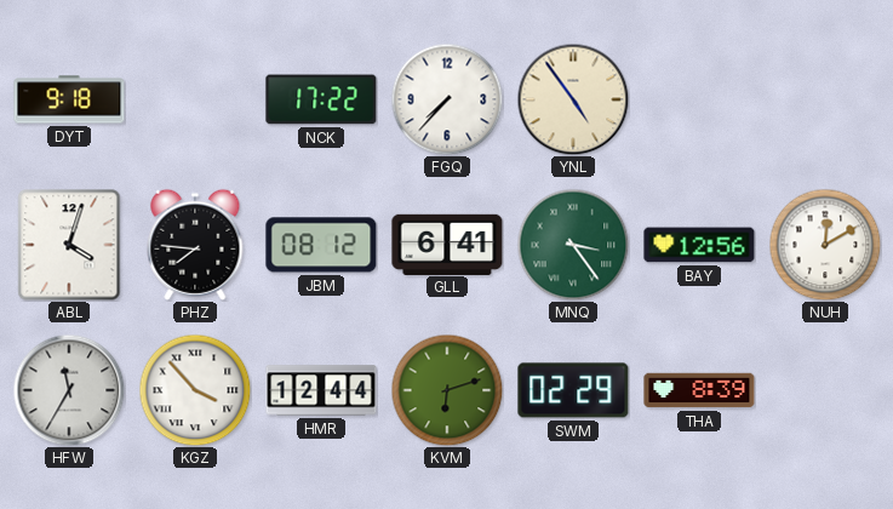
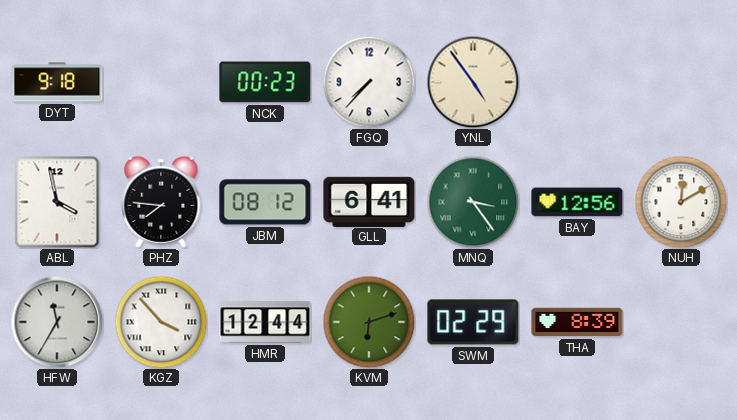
NCK: 17:22 -> 00:23 (265, 82)
ABL: 4:03 -> 3:58 (57, 202)
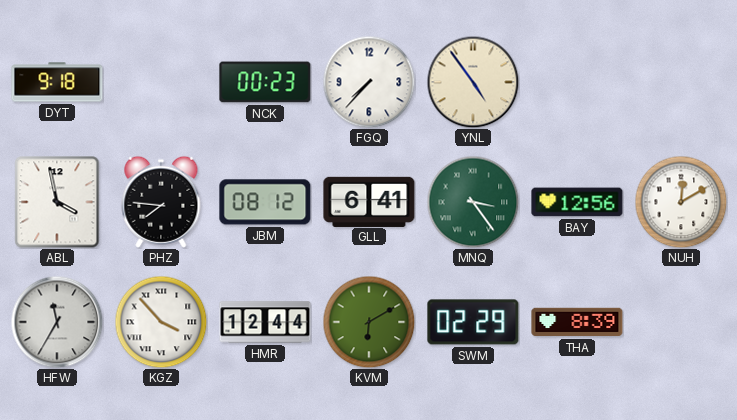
KVM: 6:12 -> 6:10 (369, 322)
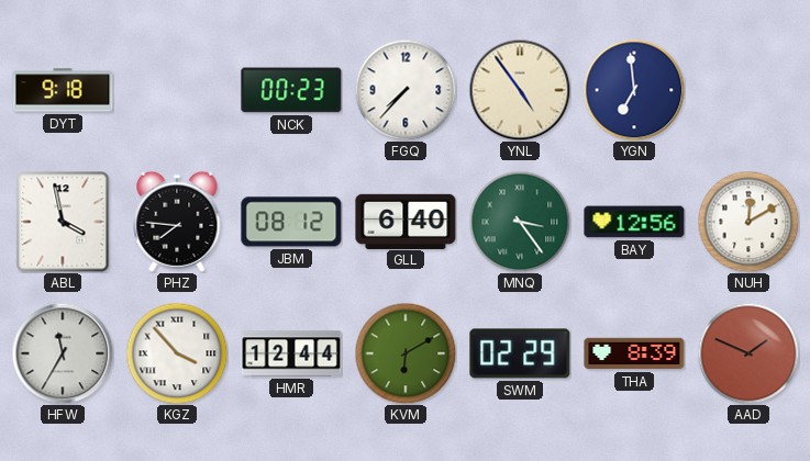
YGN: none -> 6:59 (634, 90)
GLL: 6:41 -> 6:40 (406, 221)
AAD: none -> 1:49 (748, 353)
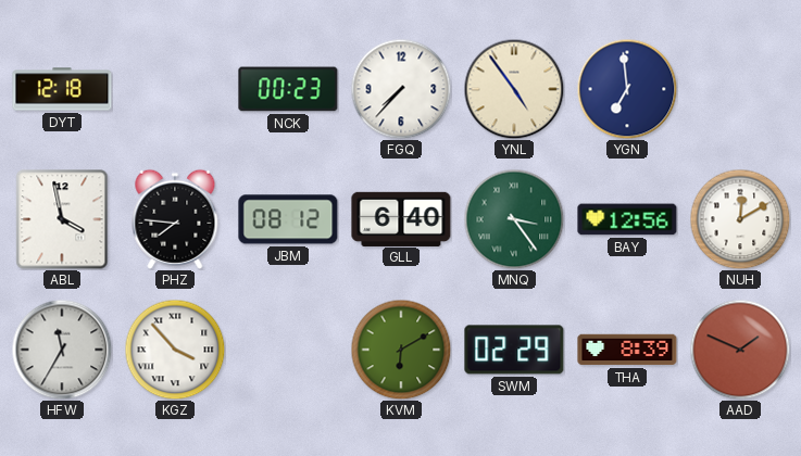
DYT: 9:18 -> 12:18 (62, 89)
HMR: 12:44 -> none (291, 353)
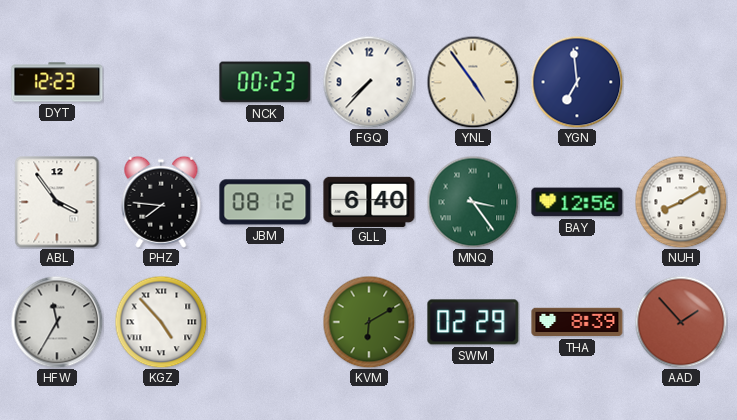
DYT: 12:18 -> 12:23 (57, 82)
ABL: 3:58 -> 3:54 (57, 202)
NUH: 12:10 -> 8:10 (681, 202)
KGZ: 3:53 -> 4:53 (161, 322)
AAD: 1:49 -> 1:53 (681, 322)
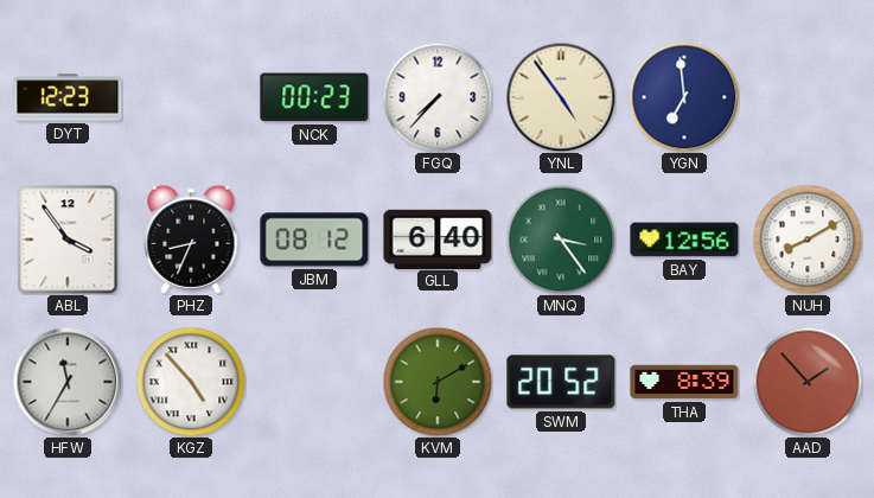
PHZ: 7:46 -> 8:34 (191, 240)
SWM: 02:29 -> 20:52 (561, 382)
